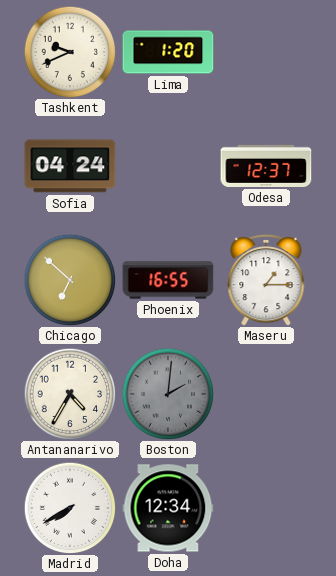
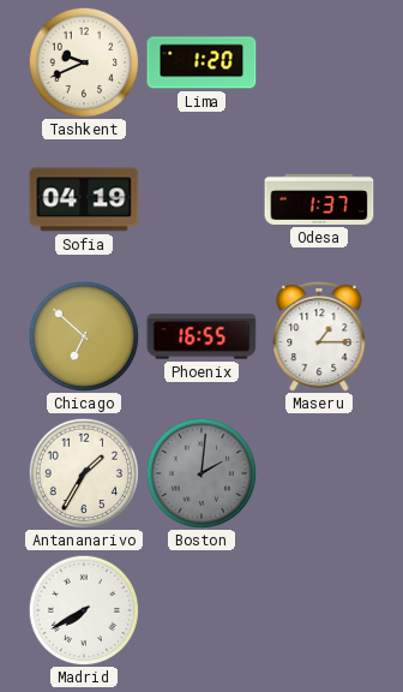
Sofia: 04:24 -> 04:19 (84, 199)
Odesa: 12:37 -> 1:37 (319, 199)
Antananarivo: 4:35 -> 1:35 (84, 473)
Doha: 12:34 -> none (168, 508)
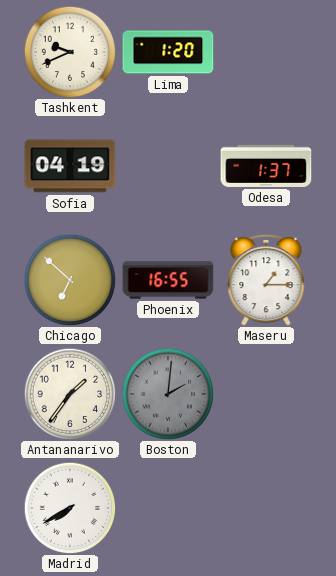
Antananarivo: 1:35 -> 1:36 (70, 394)
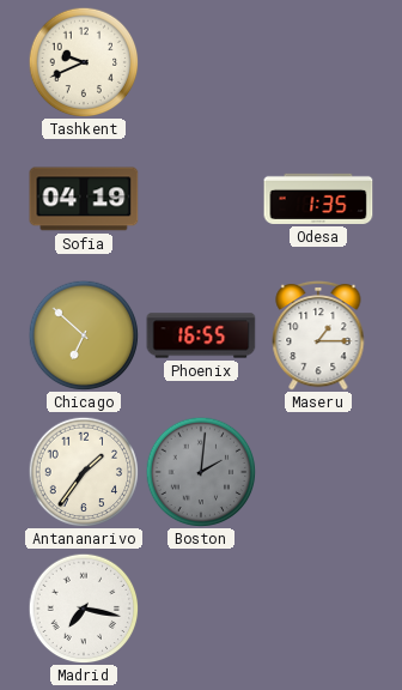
Lima: 1:20 -> none (168, 52)
Odesa: 1:37 -> 1:35 (318, 199)
Madrid: 7:40 -> 7:17 (84, 609)
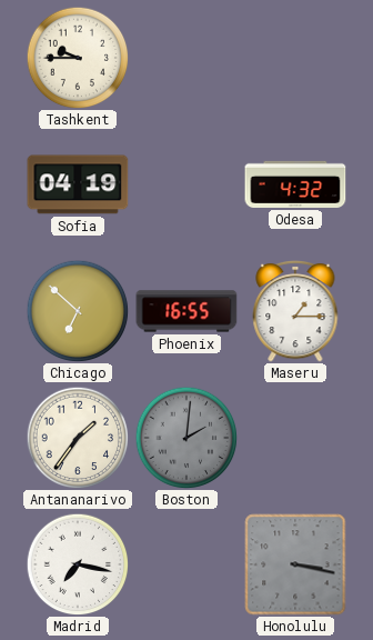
Tashkent: 9:41 -> 9:45 (78, 58)
Odesa: 1:35 -> 4:32 (295, 184)
Honolulu: none -> 3:17 (295, 564)
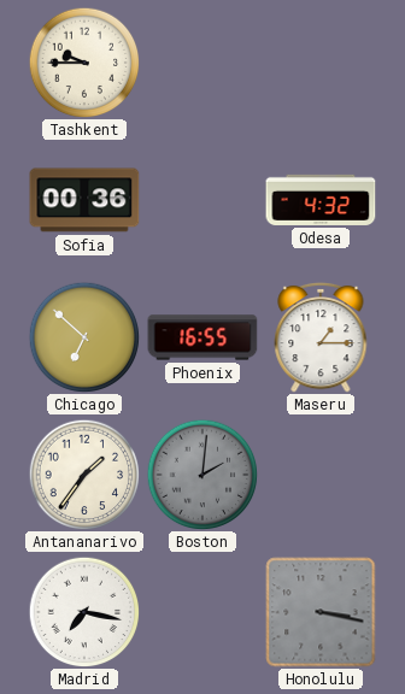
Sofia: 04:19 -> 00:36 (84, 200)
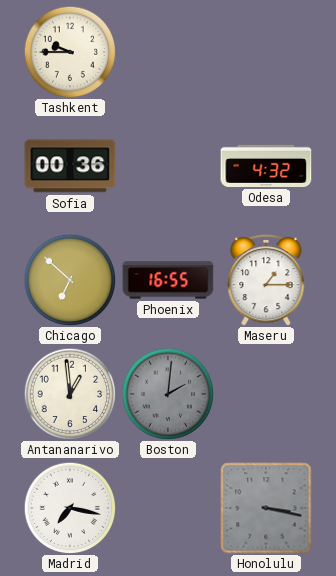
Antananarivo: 1:36 -> 12:59 (70, 394)
